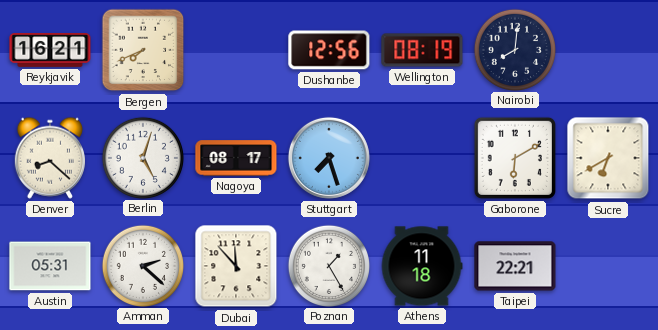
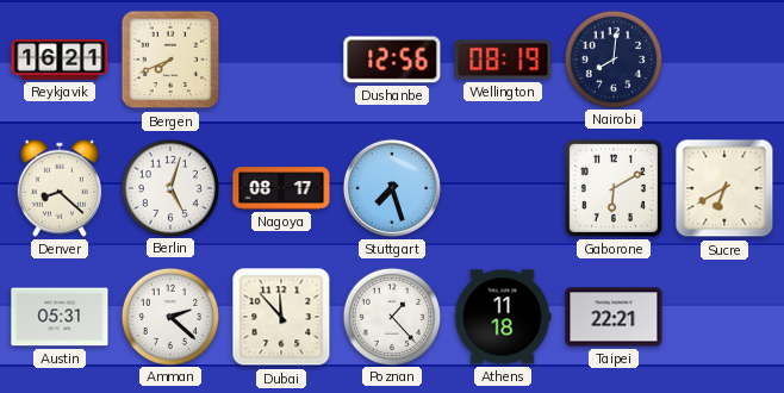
Poznan: 1:25 -> 1:23 (391, 316)
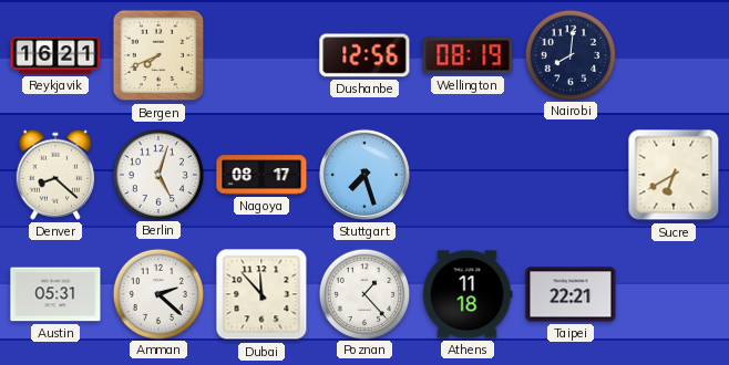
Gaborone: 6:10 -> none (614, 188)
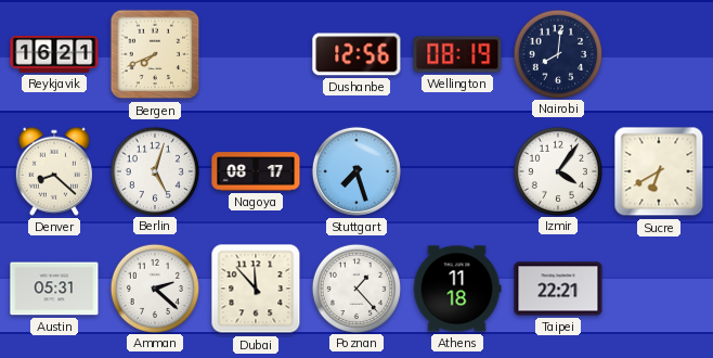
Izmir: none -> 4:06 (557, 170)
